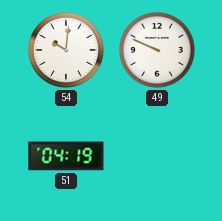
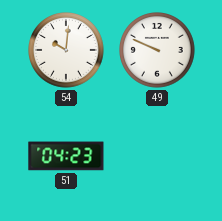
51: 04:19 -> 04:23 (66, 156)
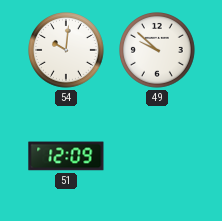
49: 9:49 -> 9:52 (158, 51)
51: 04:23 -> 12:09 (66, 156)
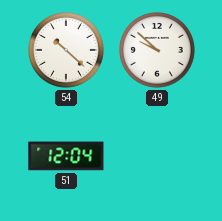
54: 10:01 -> 10:22 (67, 51)
51: 12:09 -> 12:04 (66, 156)
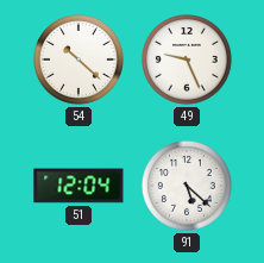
49: 9:52 -> 9:26 (188, 61)
91: none -> 5:22 (188, 187)
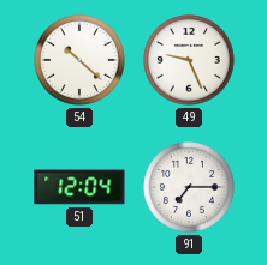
91: 5:22 -> 7:15 (190, 188)
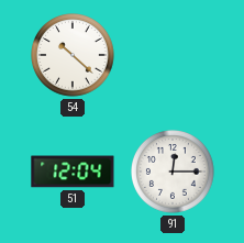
49: 9:26 -> none (190, 61)
91: 7:15 -> 12:15 (174, 173)
